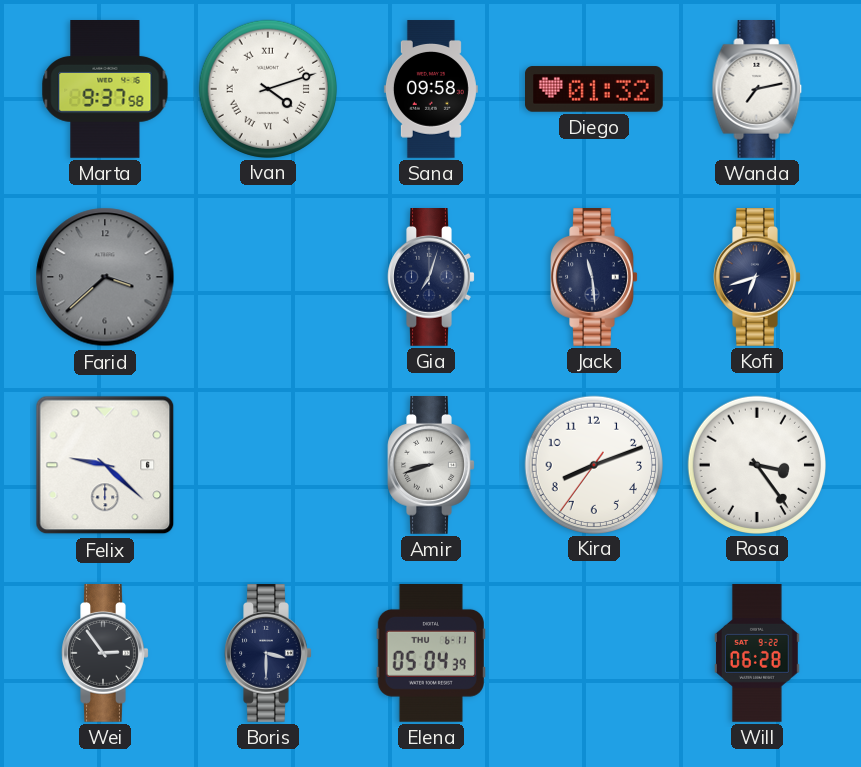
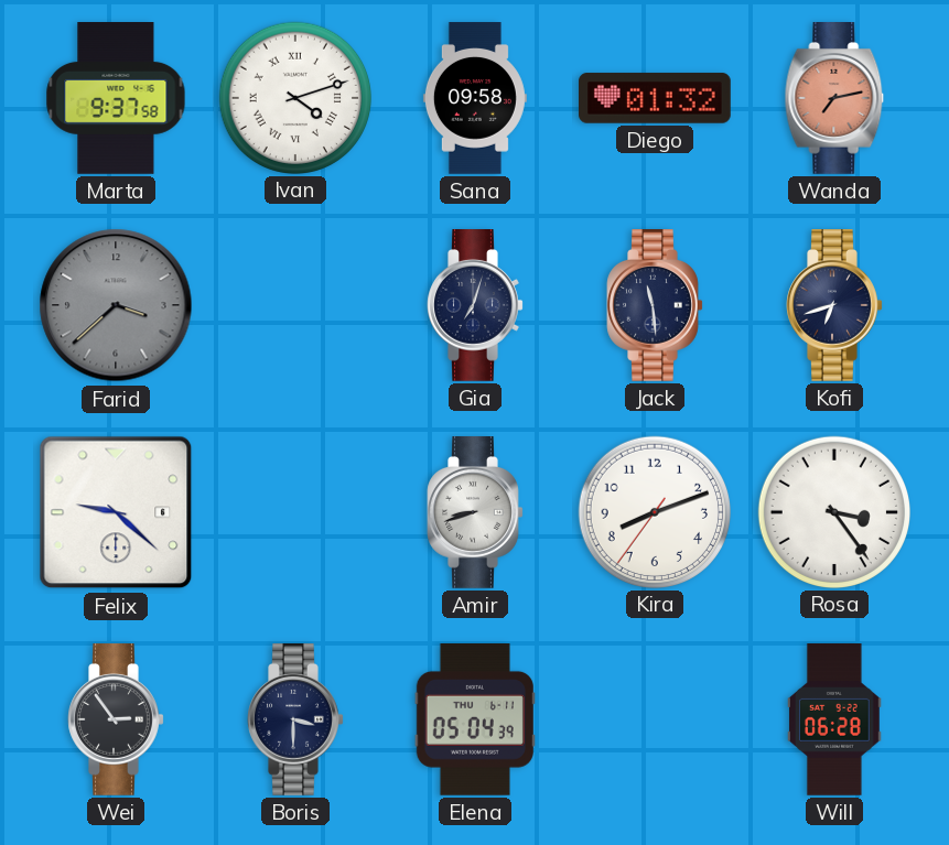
Wanda dial: white -> salmon (834, 99)
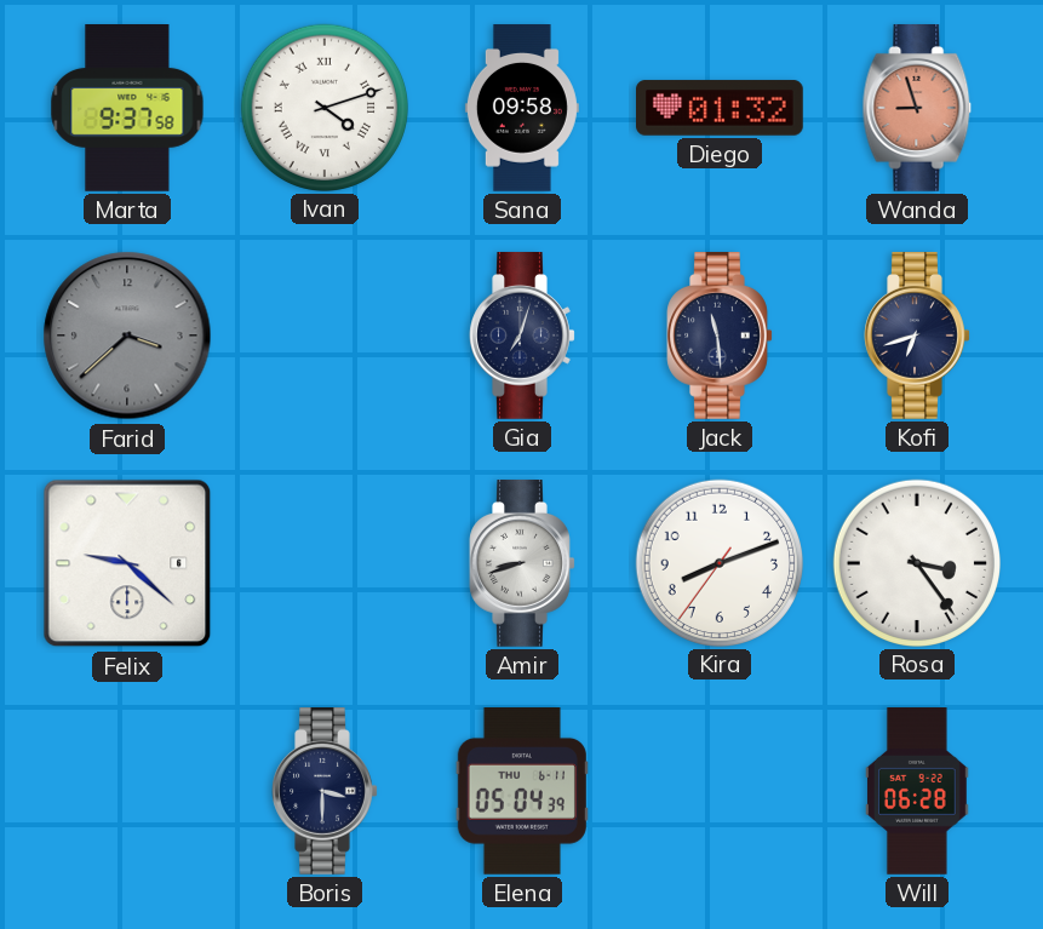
Wanda: 7:13 -> 8:57 (917, 109)
Wei: 2:54 -> none (116, 721)
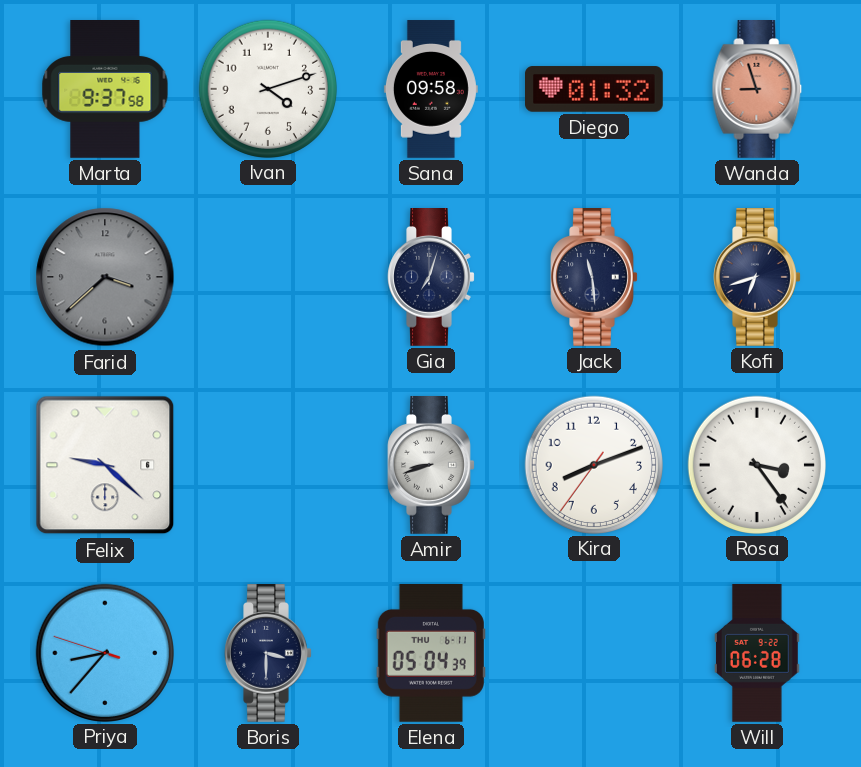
Ivan numerals: Roman -> Arabic (267, 88)
Priya: none -> 8:36 (104, 652)
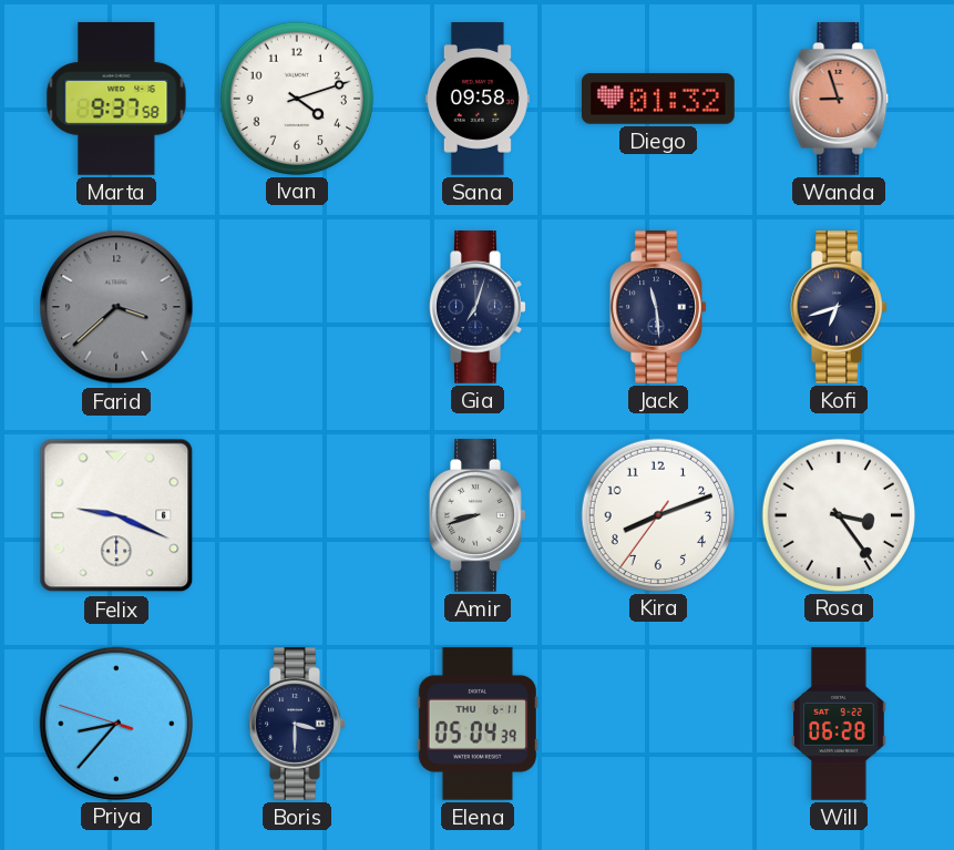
Felix: 9:22 -> 9:19 (116, 515)
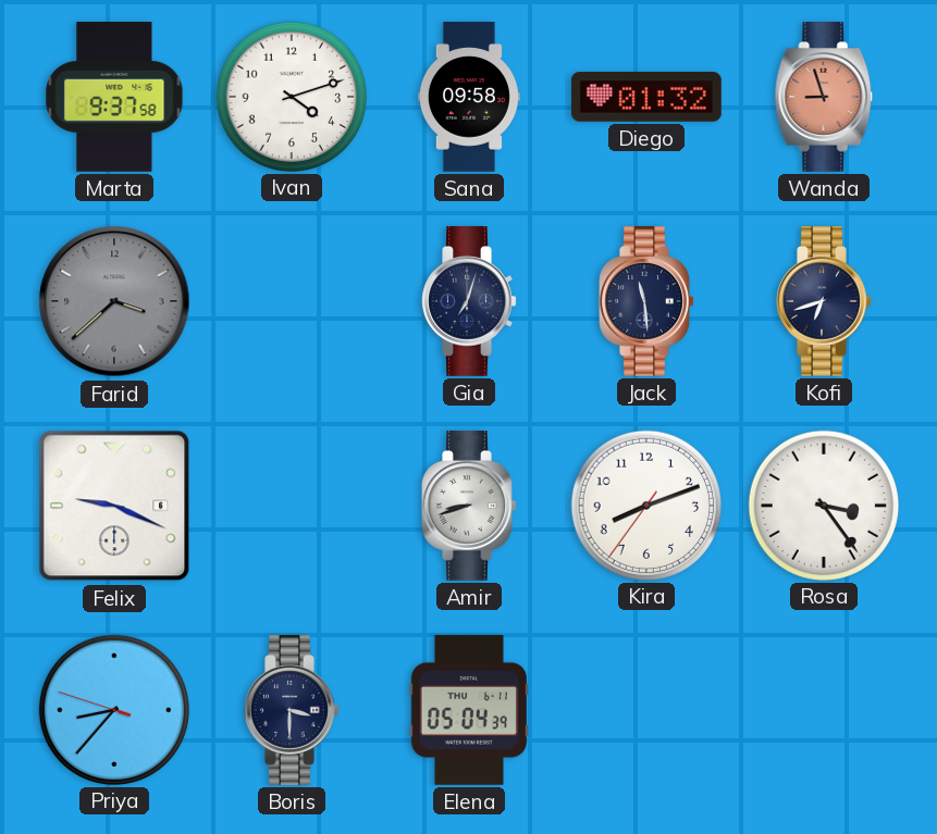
Will: 06:28 -> none (840, 725)
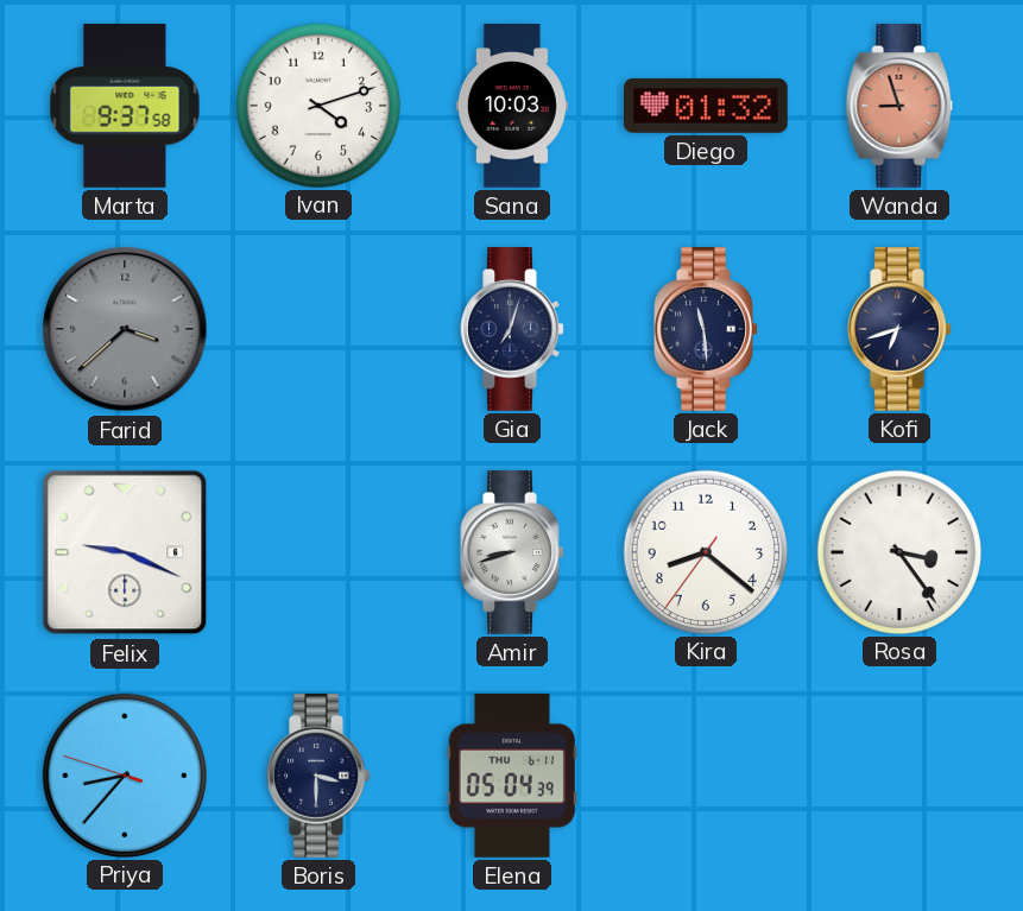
Sana: 09:58 -> 10:03 (512, 106)
Kira: 8:11 -> 8:21 (705, 551)
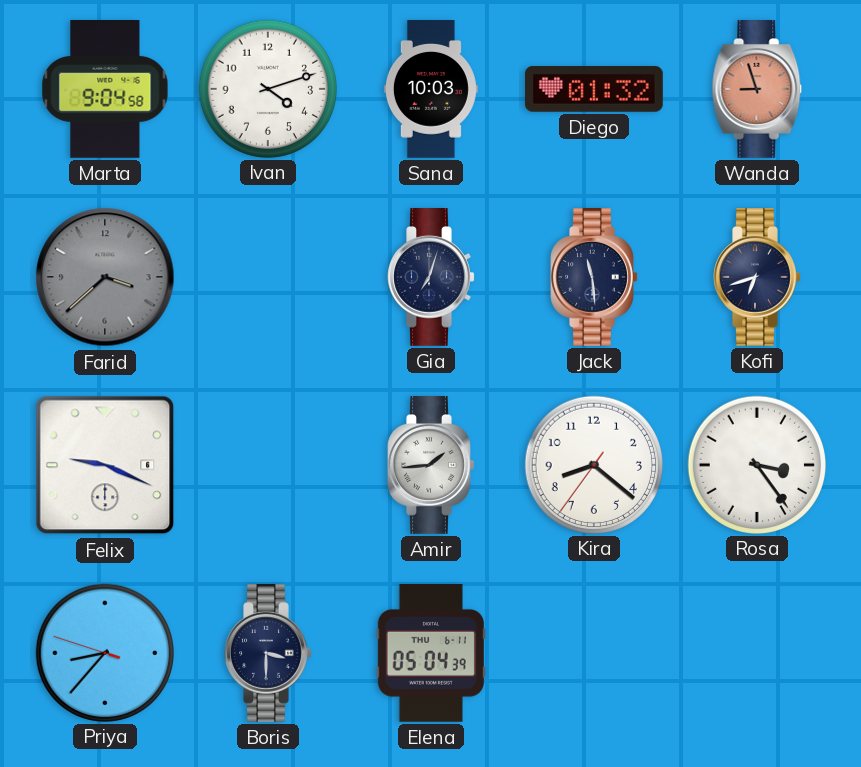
Marta: 9:37 -> 9:04 (105, 90)
Amir: 8:42 -> 1:44 (431, 466)
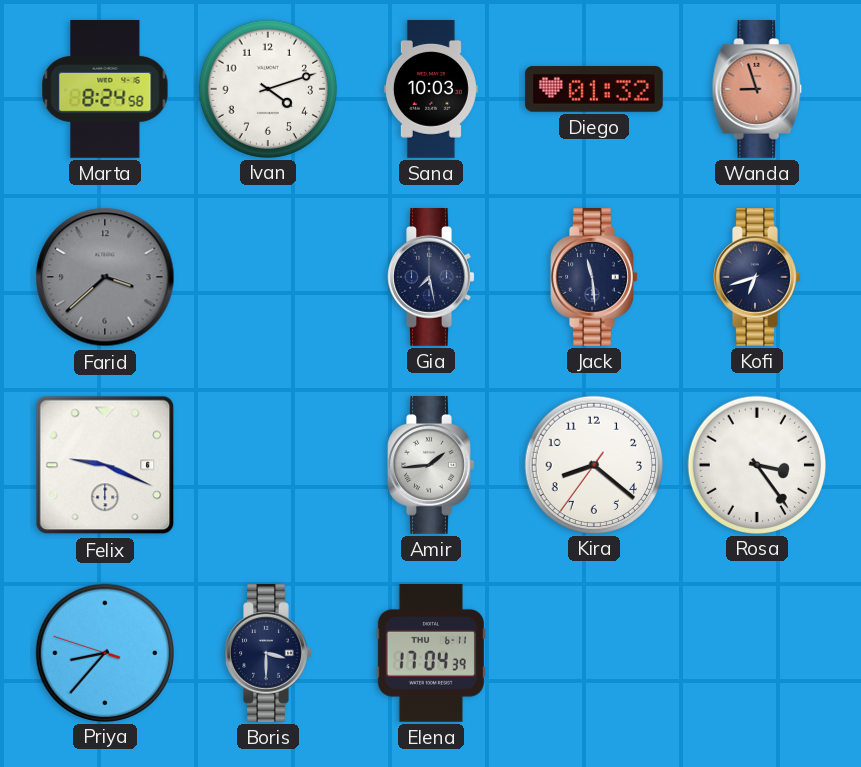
Marta: 9:04 -> 8:24 (105, 90)
Gia: 7:03 -> 7:28 (431, 278)
Elena: 05:04 -> 17:04 (431, 654)
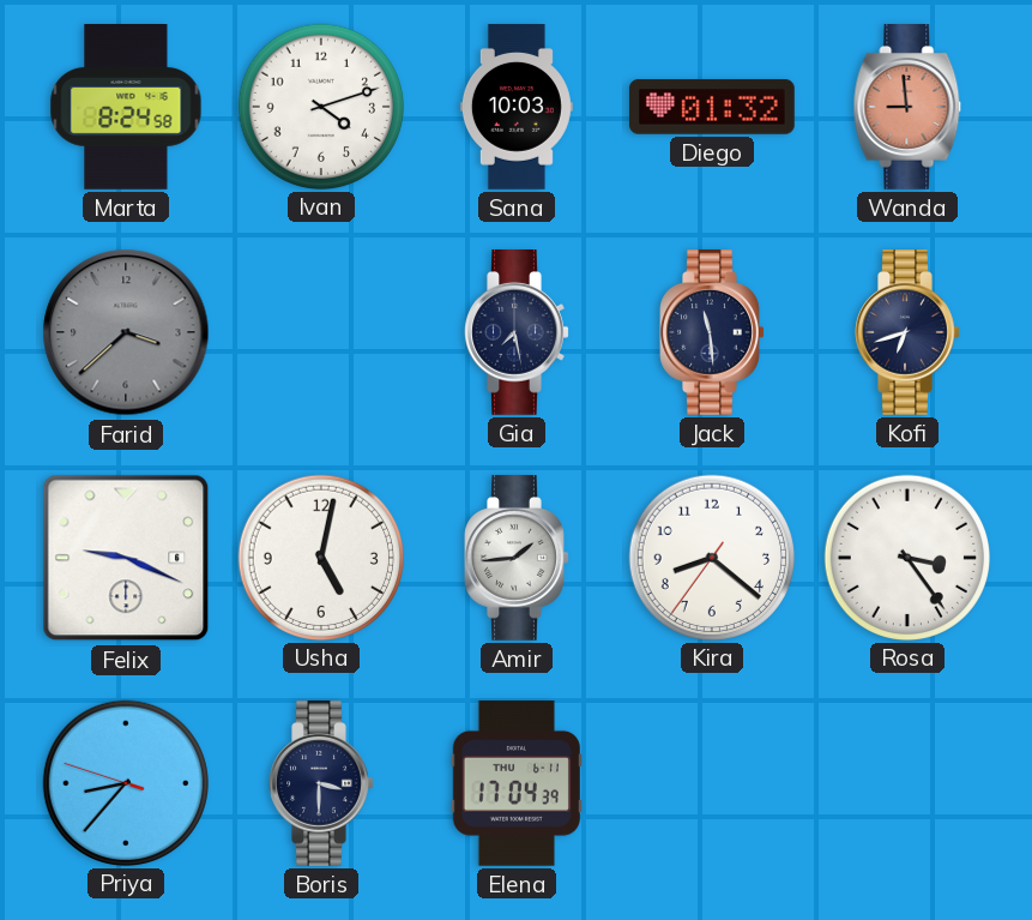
Wanda: 8:57 -> 8:59 (907, 108)
Usha: none -> 5:02 (320, 557)
